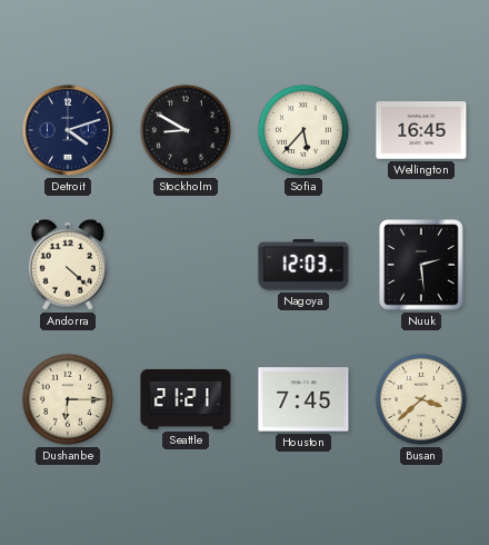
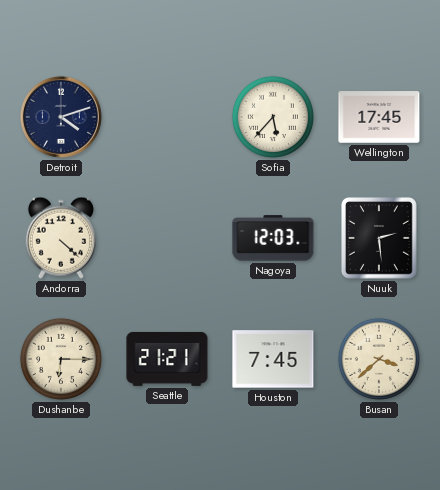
Stockholm: 8:50 -> none (186, 130)
Wellington: 16:45 -> 17:45 (379, 117)
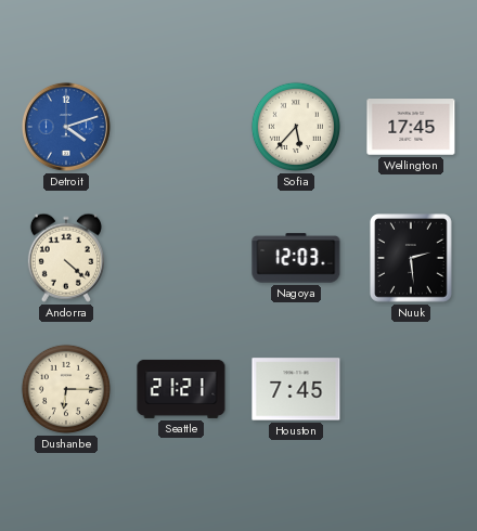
Detroit dial: navy -> blue (66, 127)
Busan: 3:38 -> none (379, 359)
